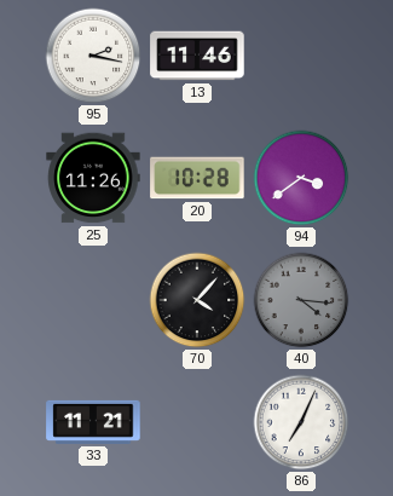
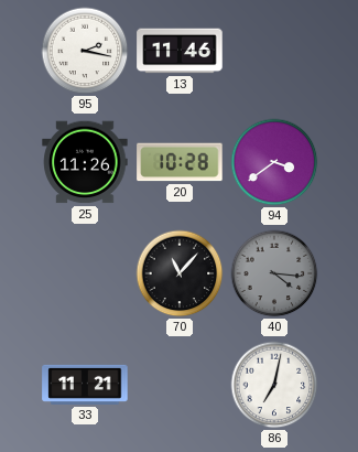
70: 4:07 -> 11:07 (180, 273)
86: 7:04 -> 7:02 (274, 385)
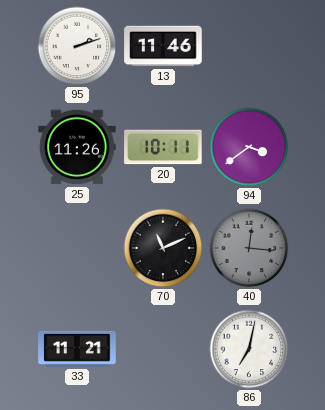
95: 2:17 -> 2:12 (77, 46)
20: 10:28 -> 10:11 (163, 147)
70: 11:07 -> 11:11 (163, 248)
40: 4:16 -> 12:16 (249, 248)
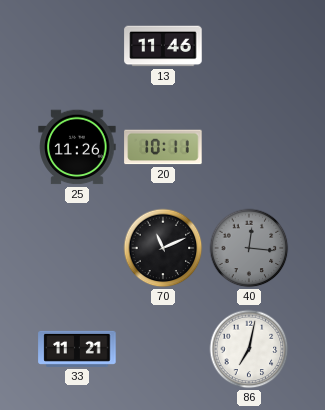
95: 2:12 -> none (77, 46)
94: 3:39 -> none (249, 147)
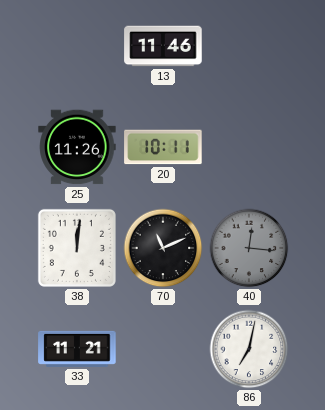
38: none -> 12:01 (77, 248)
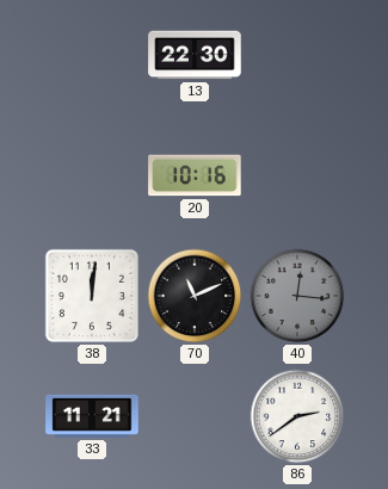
13: 11:46 -> 22:30 (195, 55)
25: 11:26 -> none (77, 147)
20: 10:11 -> 10:16 (195, 175)
86: 7:02 -> 2:39 (297, 416)
